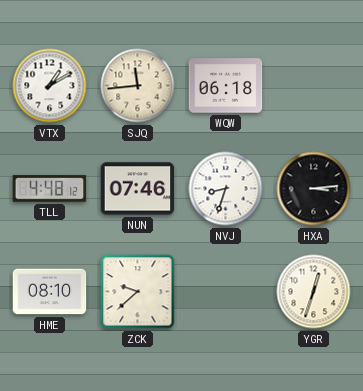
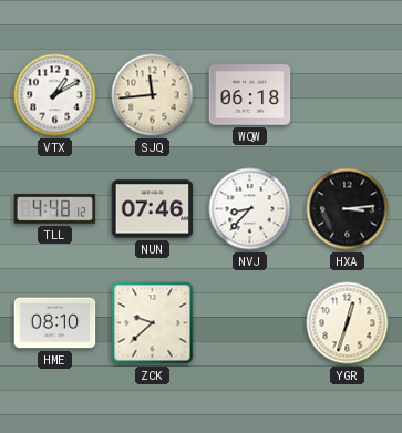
NVJ: 8:33 -> 8:37 (250, 209)
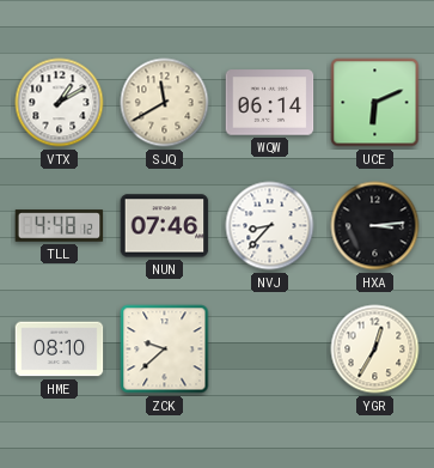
SJQ: 11:44 -> 11:40 (165, 103)
WQW: 06:18 -> 06:14 (270, 103)
UCE: none -> 6:11 (375, 103)
YGR: 12:33 -> 12:35 (375, 350)
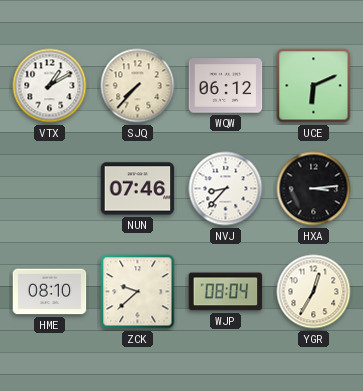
SJQ: 11:40 -> 7:37 (138, 86)
WQW: 06:14 -> 06:12 (226, 86)
TLL: 4:48 -> none (60, 226)
WJP: none -> 08:04 (226, 292)
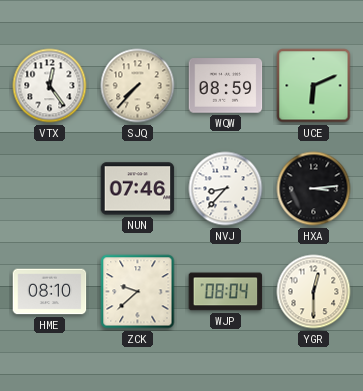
VTX: 1:10 -> 12:24 (50, 86)
WQW: 06:12 -> 08:59 (226, 86)
YGR: 12:35 -> 12:30 (314, 292)
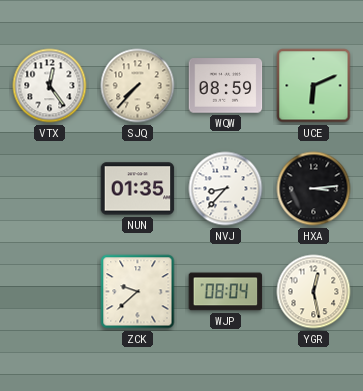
NUN: 07:46 -> 01:35 (138, 189)
HME: 08:10 -> none (50, 292)
YGR: 12:30 -> 12:28 (314, 292)
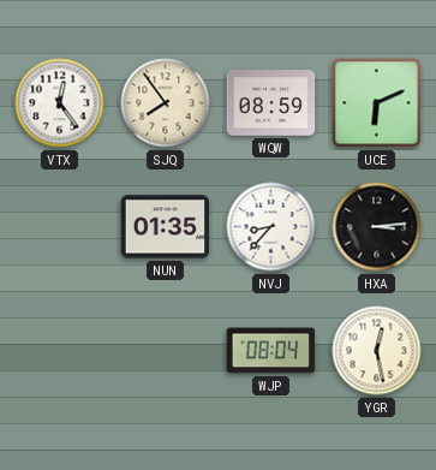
SJQ: 7:37 -> 7:54 (166, 103)
ZCK: 9:38 -> none (138, 292)
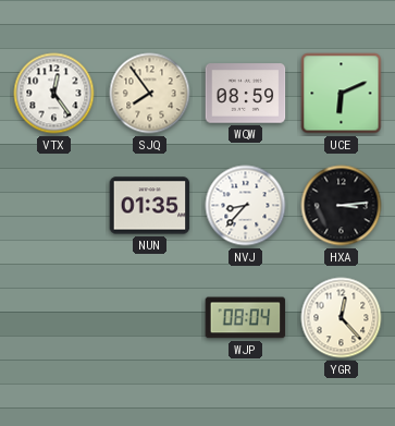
YGR: 12:28 -> 12:23 (342, 318)
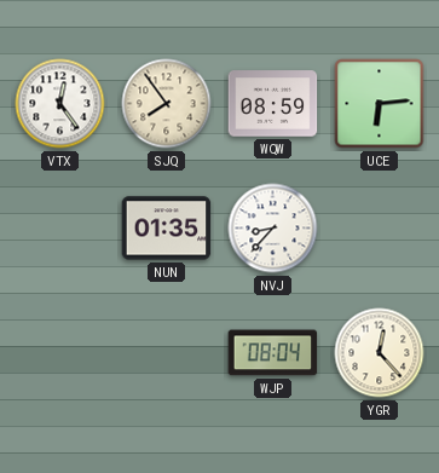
UCE: 6:11 -> 6:14 (380, 104)
HXA: 3:14 -> none (342, 206)
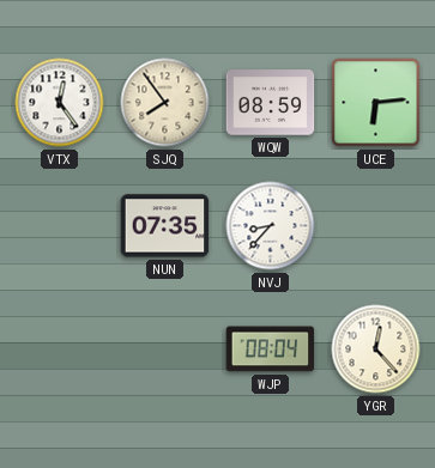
NUN: 01:35 -> 07:35 (165, 226)
